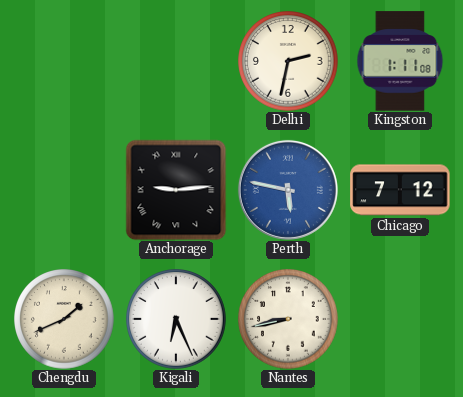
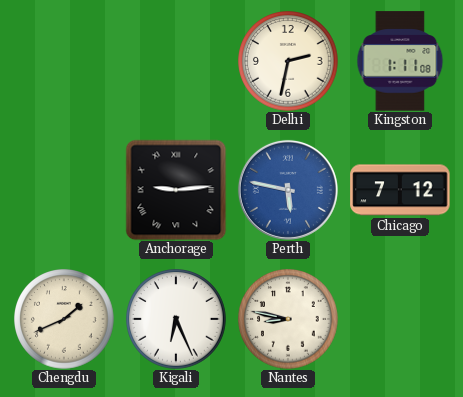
Nantes: 8:43 -> 8:47 (289, 320)
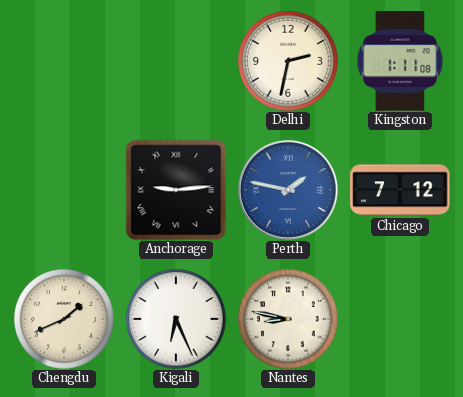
Perth: 5:47 -> 1:47 (288, 190)
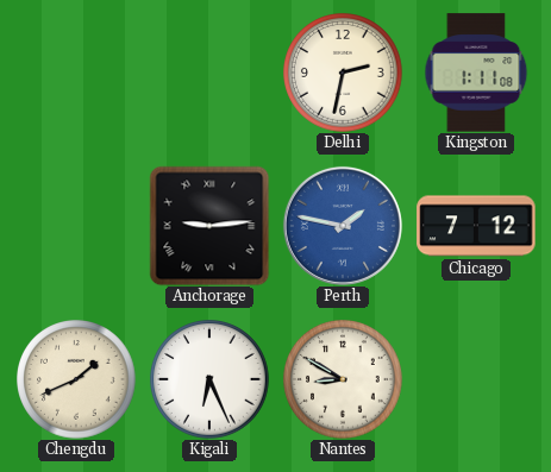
Nantes: 8:47 -> 8:50 (344, 380)
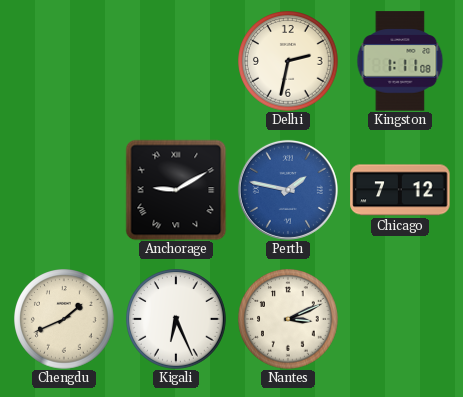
Anchorage: 9:14 -> 9:10 (176, 190)
Nantes: 8:50 -> 3:11 (289, 320)
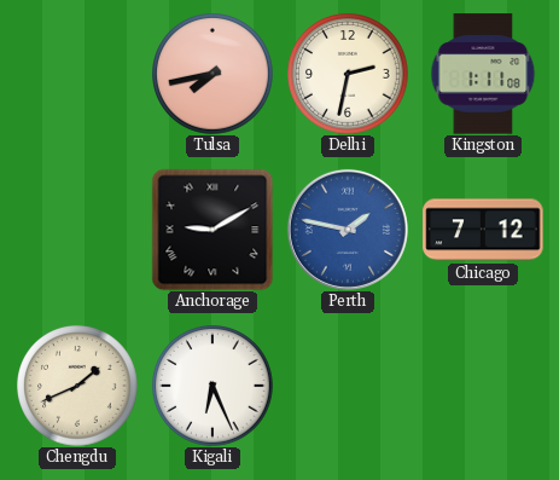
Tulsa: none -> 7:43 (214, 75)
Nantes: 3:11 -> none (289, 320)
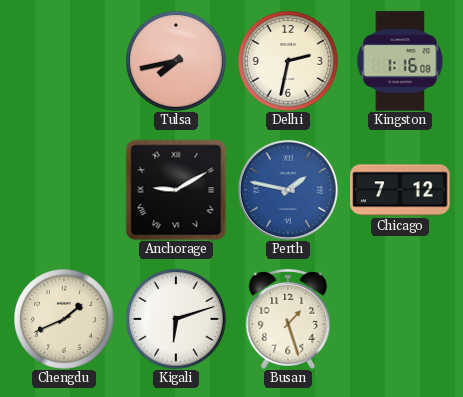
Kingston: 1:11 -> 1:16 (400, 61)
Kigali: 6:26 -> 6:12 (177, 320)
Busan: none -> 1:27 (288, 319)
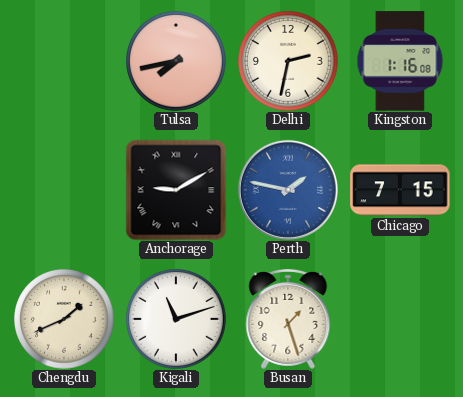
Chicago: 7:12 -> 7:15 (400, 190)
Kigali: 6:12 -> 11:12 (177, 320)
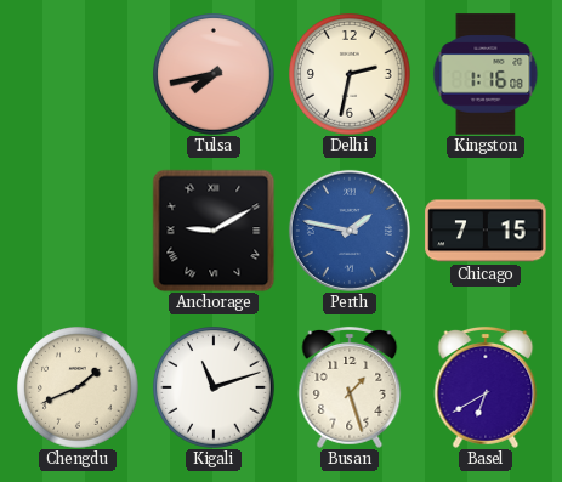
Basel: none -> 6:40 (486, 387)
